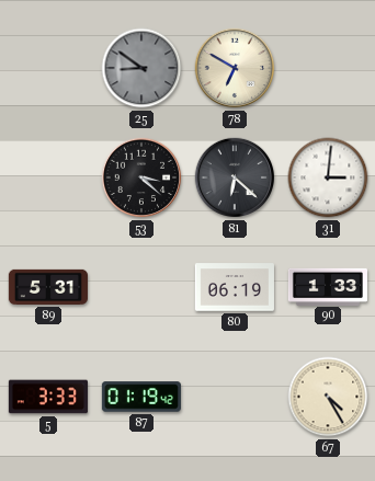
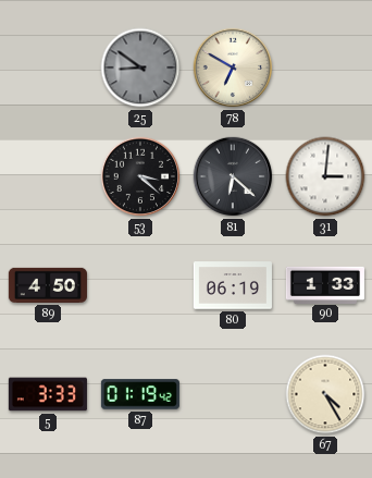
89: 5:31 -> 4:50 (48, 285)
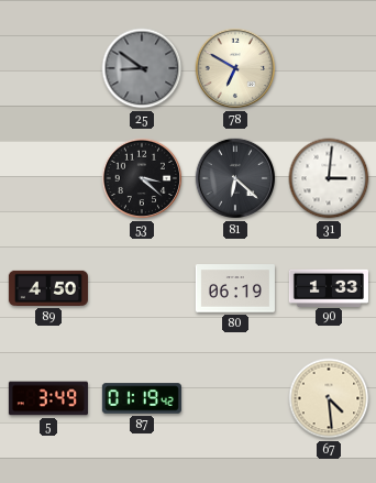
5: 3:33 -> 3:49 (48, 398)
67: 4:25 -> 4:29 (329, 398)
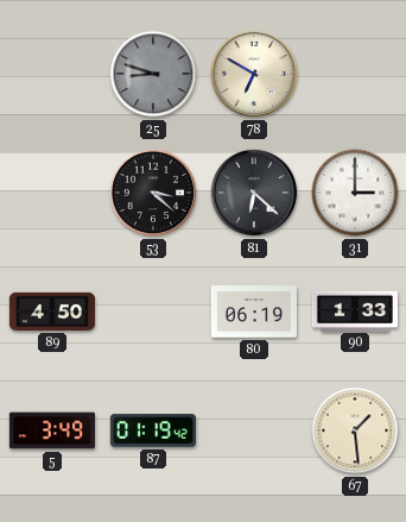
25: 8:51 -> 8:48 (153, 74)
31: 3:01 -> 3:00 (355, 193)
67: 4:29 -> 1:29 (355, 430)
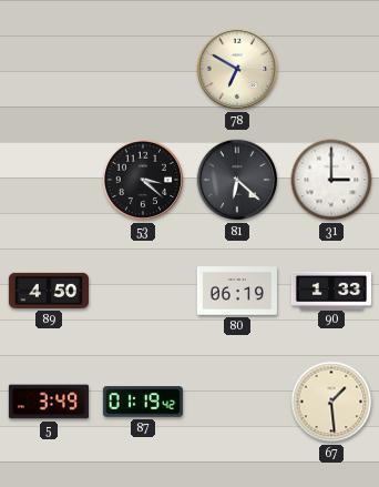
25: 8:48 -> none (153, 74)
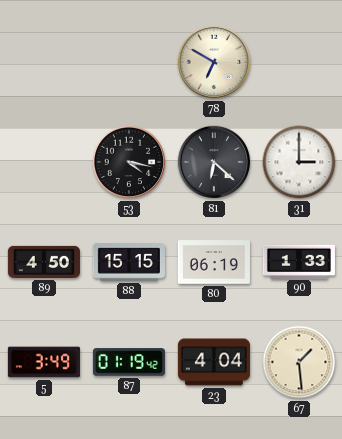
53: 3:22 -> 4:17 (129, 162)
88: none -> 15:15 (129, 262)
23: none -> 4:04 (214, 362)
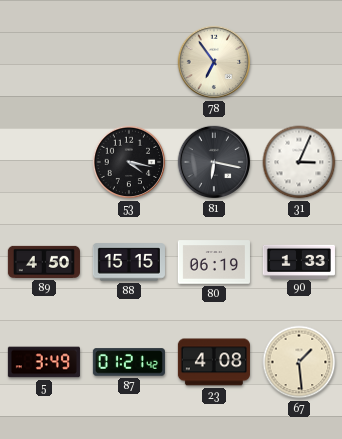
78: 6:50 -> 6:54 (214, 62)
81: 6:22 -> 6:17 (214, 162)
31: 3:00 -> 3:04 (299, 162)
87: 01:19 -> 01:21 (129, 362)
23: 4:04 -> 4:08 (214, 362)
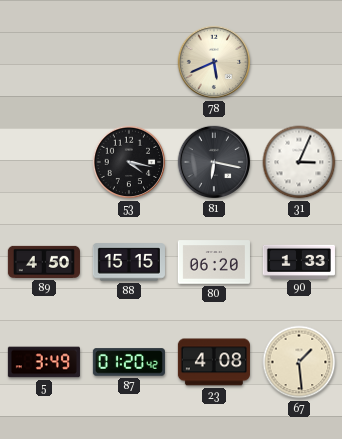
78: 6:54 -> 5:41 (214, 62)
80: 06:19 -> 06:20 (214, 262)
87: 01:21 -> 01:20 (129, 362)
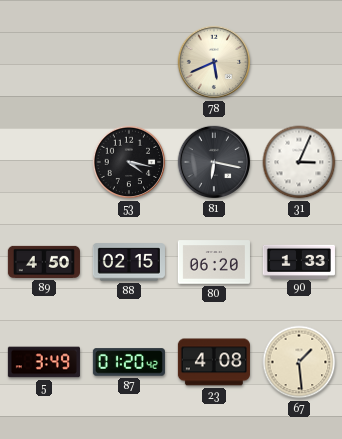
88: 15:15 -> 02:15 (129, 262)
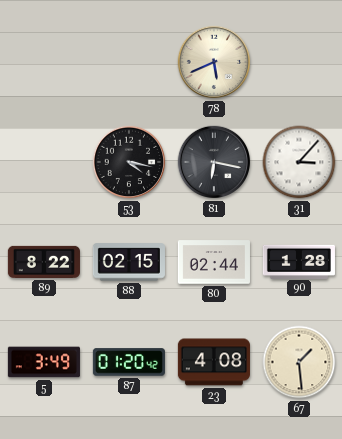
31: 3:04 -> 3:07 (299, 162)
89: 4:50 -> 8:22 (44, 262)
80: 06:20 -> 02:44 (214, 262)
90: 1:33 -> 1:28 (299, 261)
